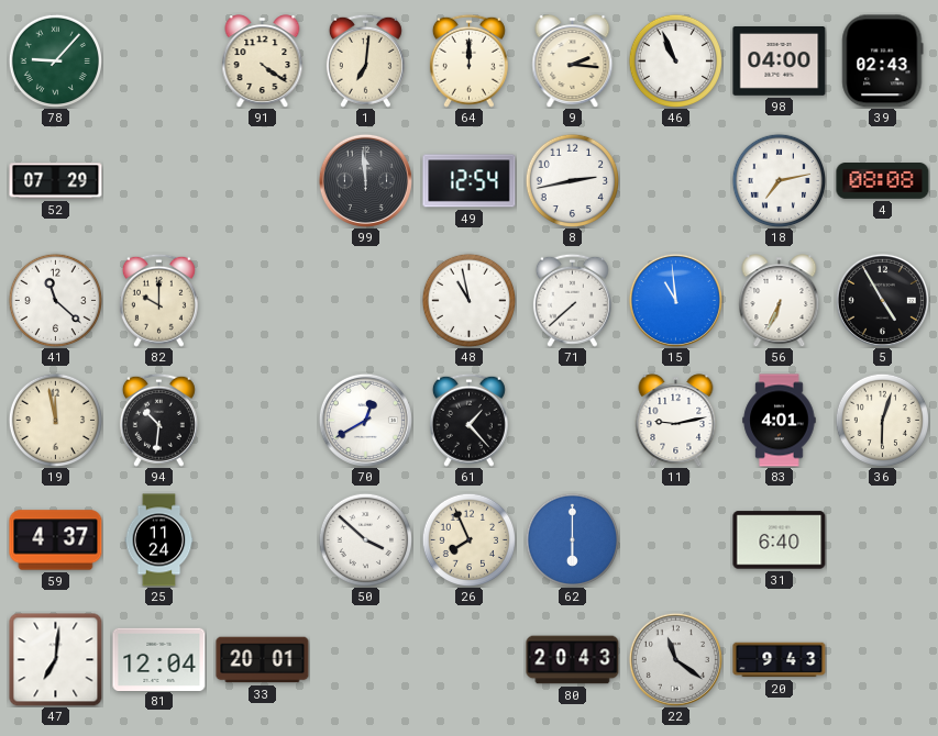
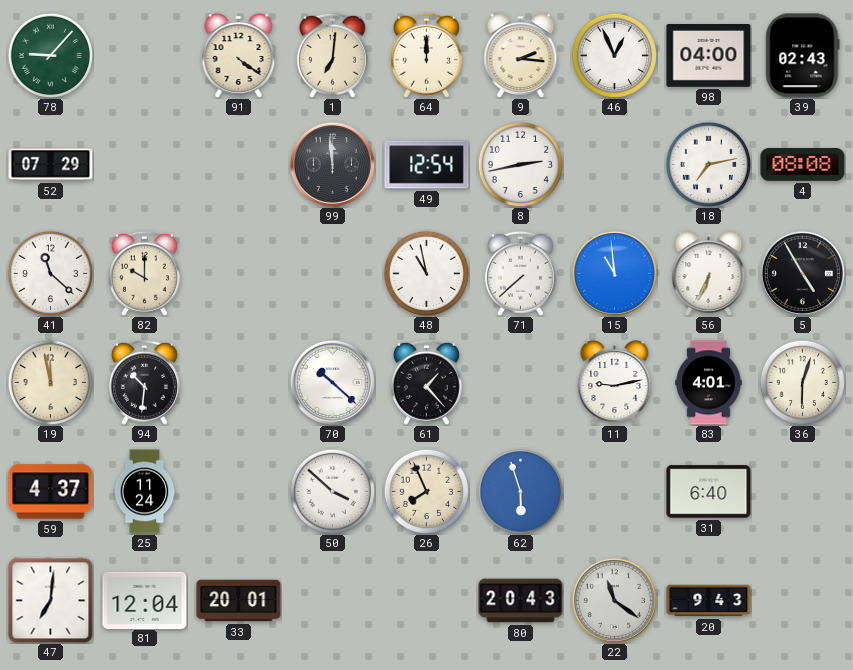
46: 10:56 -> 12:56 (614, 55)
70: 12:40 -> 10:22 (332, 382)
62: 6:00 -> 5:57 (520, 491)
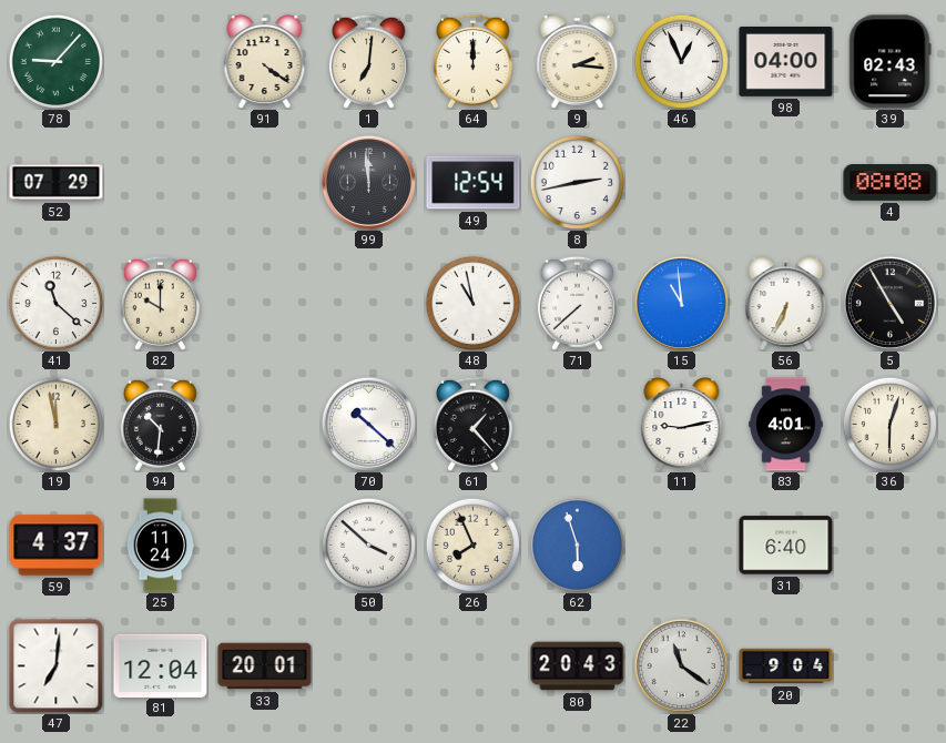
18: 7:13 -> none (708, 164)
20: 9:43 -> 9:04 (786, 666)
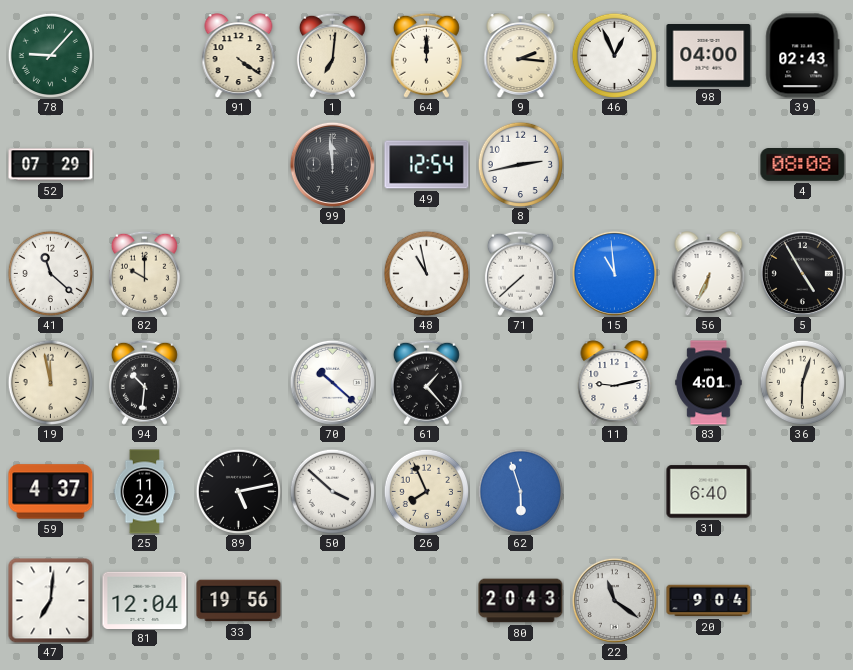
89: none -> 5:13 (238, 491)
33: 20:01 -> 19:56 (239, 601)
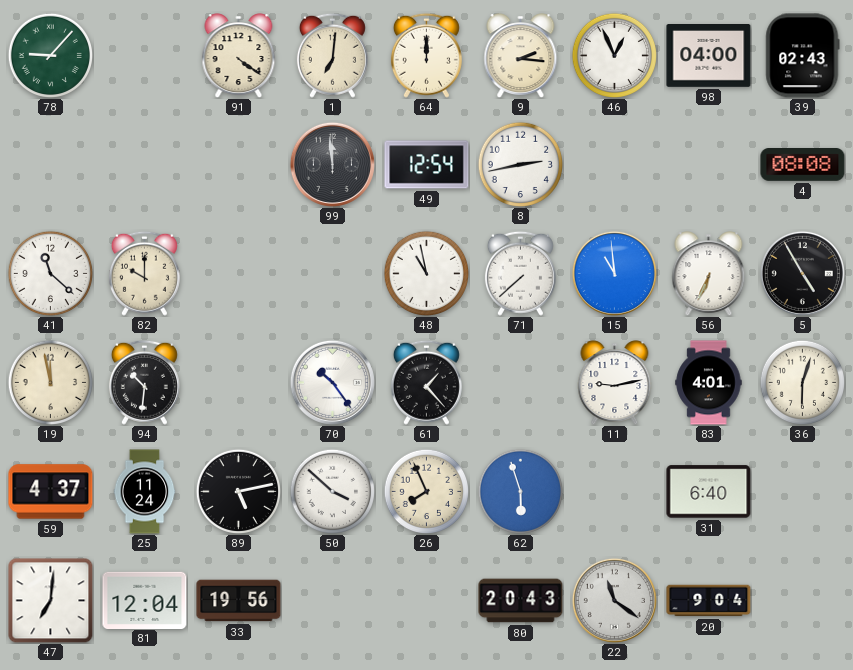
52: 07:29 -> none (51, 165)
70: 10:22 -> 10:24 (332, 382)
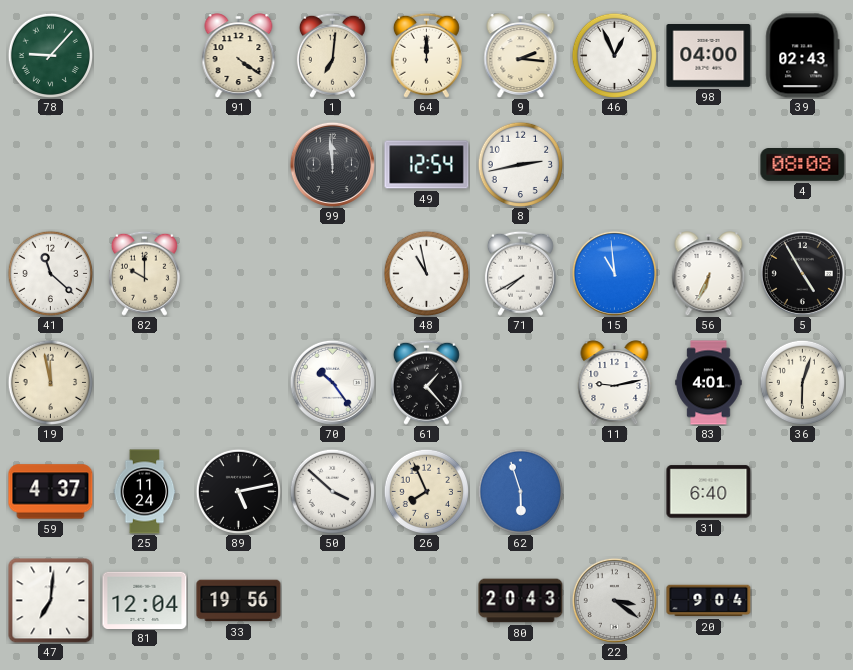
71: 7:38 -> 7:40 (520, 273)
94: 10:31 -> none (144, 382)
22: 11:21 -> 3:21 (614, 600)
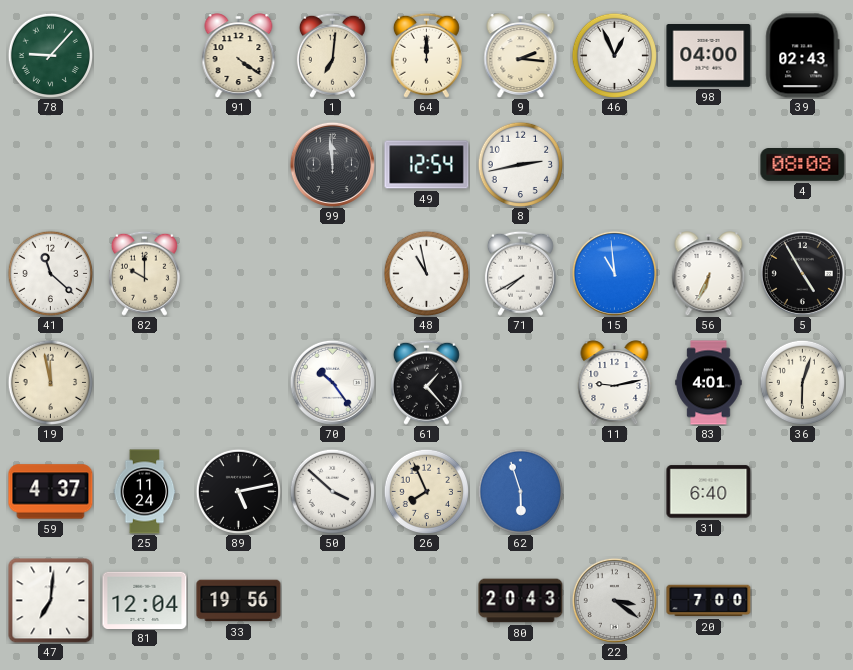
20: 9:04 -> 7:00 (709, 601)
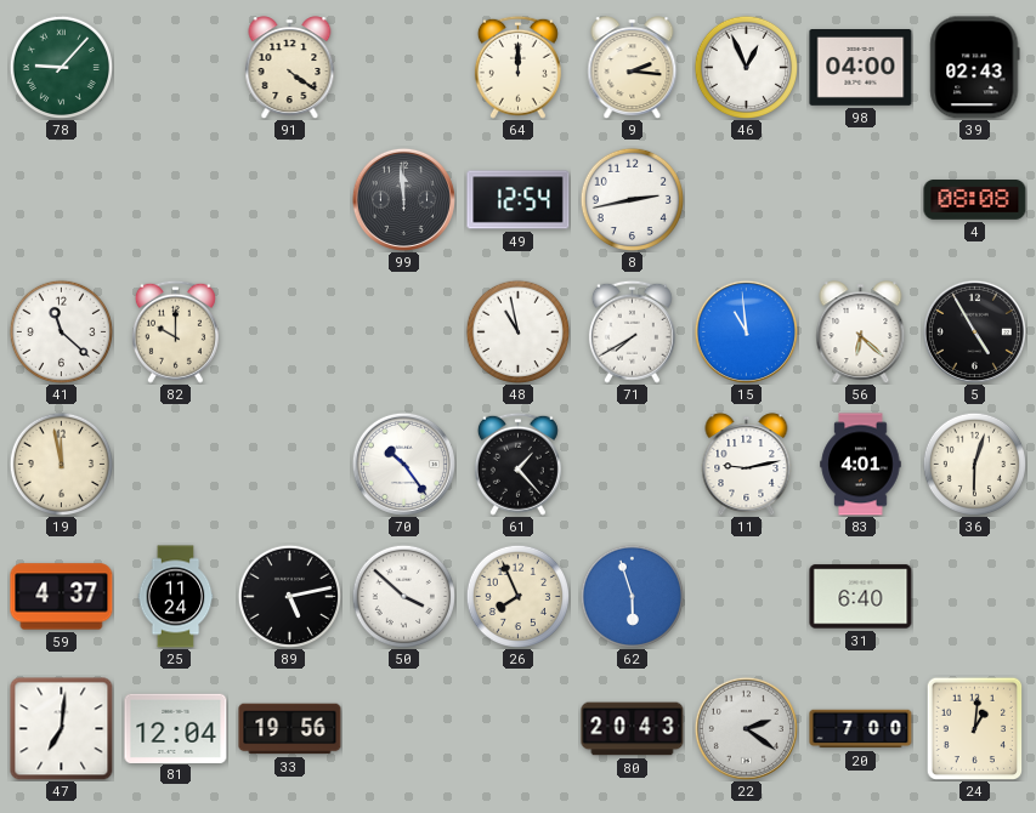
1: 7:01 -> none (332, 55)
56: 6:34 -> 6:22 (861, 332)
22: 3:21 -> 2:21 (746, 728)
24: none -> 1:01 (975, 728)
